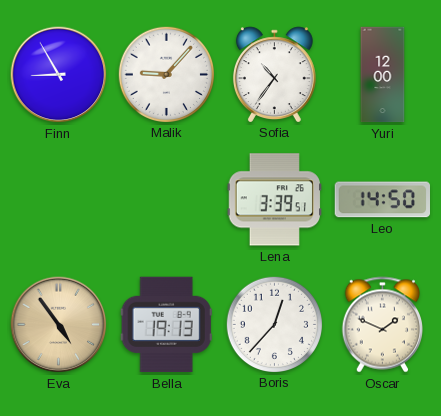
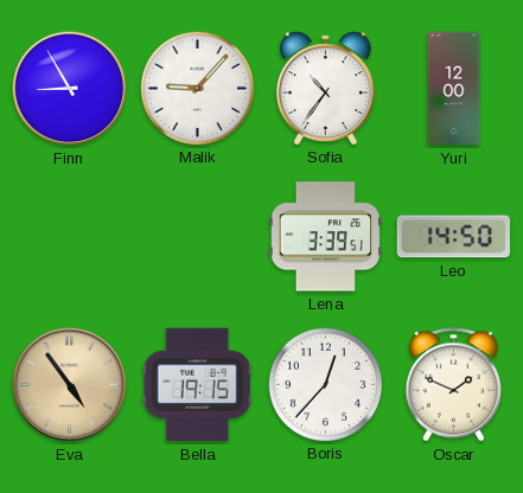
Bella: 19:13 -> 19:15 (197, 385)
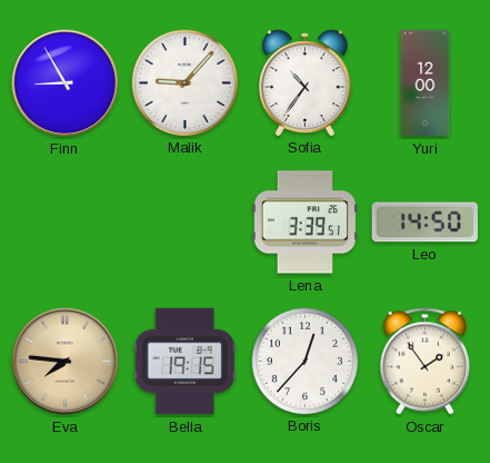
Eva: 4:54 -> 7:46 (66, 362)
Oscar: 1:49 -> 1:54 (424, 362)
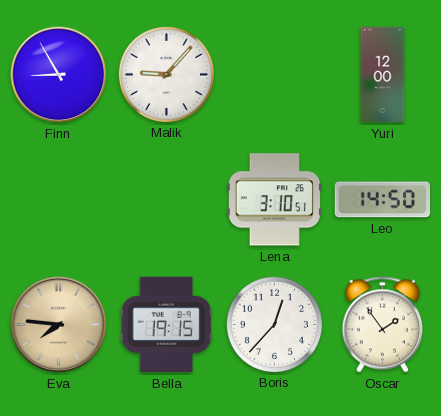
Sofia: 10:36 -> none (304, 82)
Lena: 3:39 -> 3:10 (274, 200)
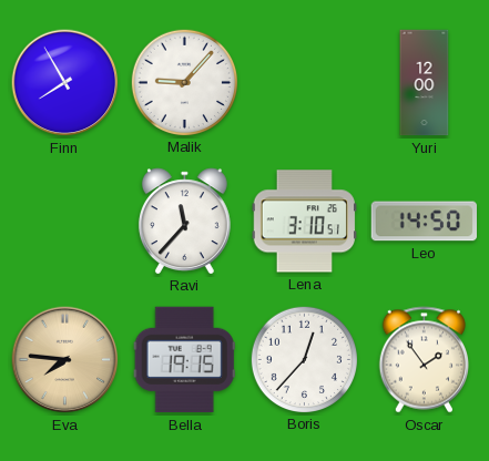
Finn: 8:55 -> 7:55 (65, 83)
Ravi: none -> 11:37 (184, 221)
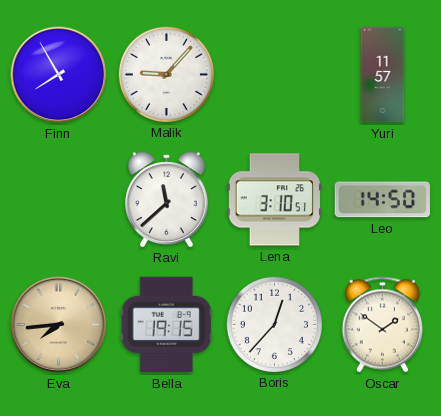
Yuri: 12:00 -> 11:57 (383, 75)
Ravi: 11:37 -> 11:38 (166, 199)
Eva: 7:46 -> 7:44 (59, 325)
Oscar: 1:54 -> 1:51 (382, 325)
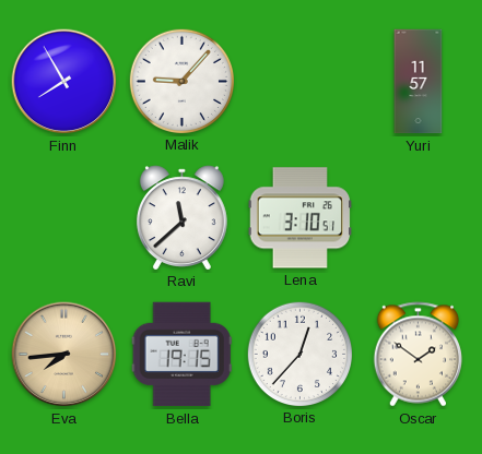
Leo: 14:50 -> none (382, 200)
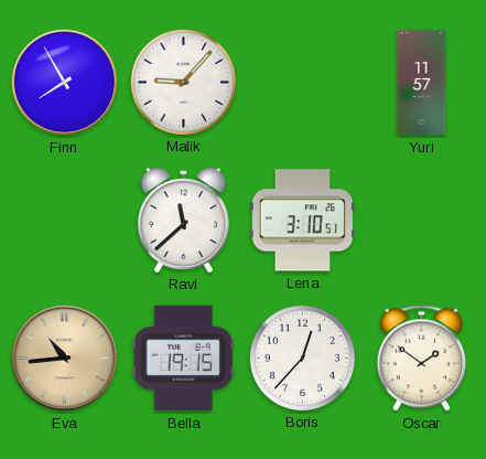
Eva: 7:44 -> 10:44 (65, 359)
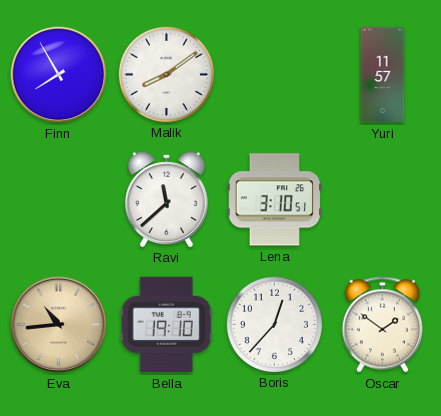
Malik: 9:07 -> 8:09 (166, 74)
Bella: 19:15 -> 19:10 (166, 325)
